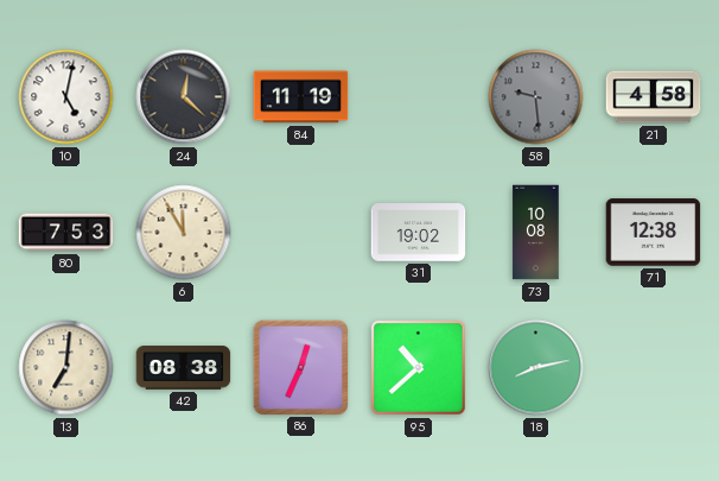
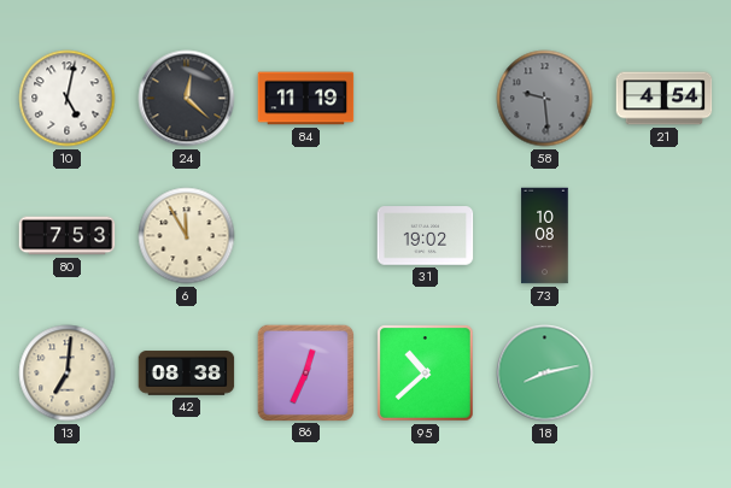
21: 4:58 -> 4:54 (665, 99)
71: 12:38 -> none (654, 233)
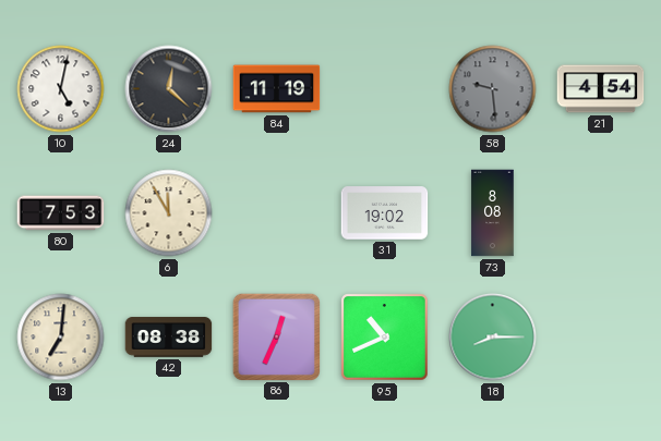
73: 10:08 -> 8:08 (493, 213)
95: 10:38 -> 10:41 (385, 338)
18: 8:13 -> 8:15 (493, 338)
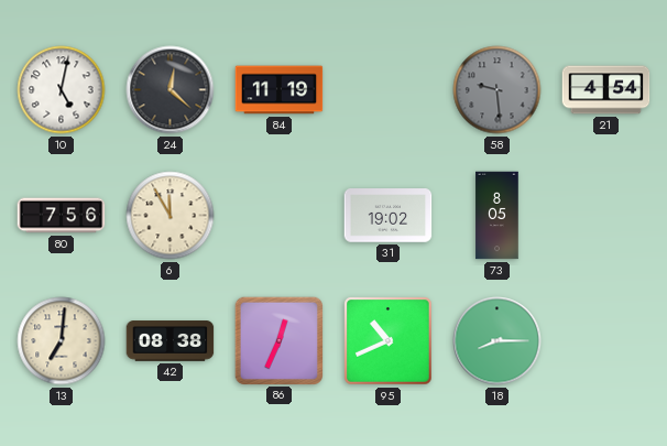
80: 7:53 -> 7:56 (62, 216)
73: 8:08 -> 8:05 (497, 216)
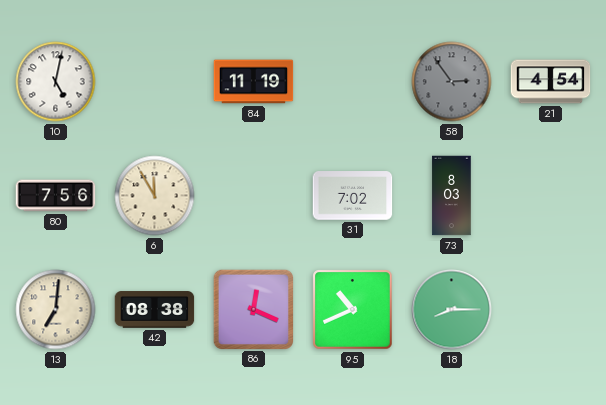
24: 12:22 -> none (171, 90)
58: 9:29 -> 2:54 (452, 82)
31: 19:02 -> 7:02 (353, 196)
73: 8:05 -> 8:03 (452, 196)
86: 12:34 -> 12:19 (253, 309)
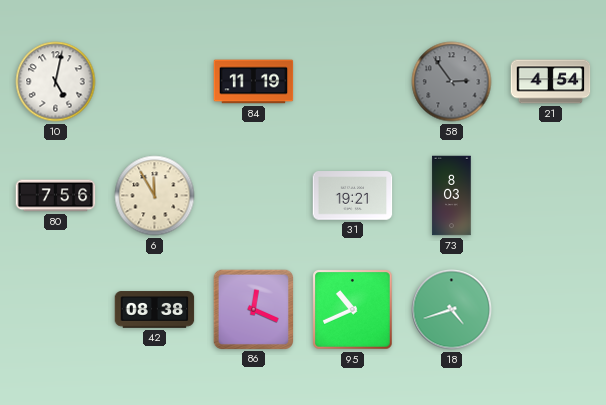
31: 7:02 -> 19:21 (353, 196)
13: 7:01 -> none (56, 310)
18: 8:15 -> 4:42 (452, 310)
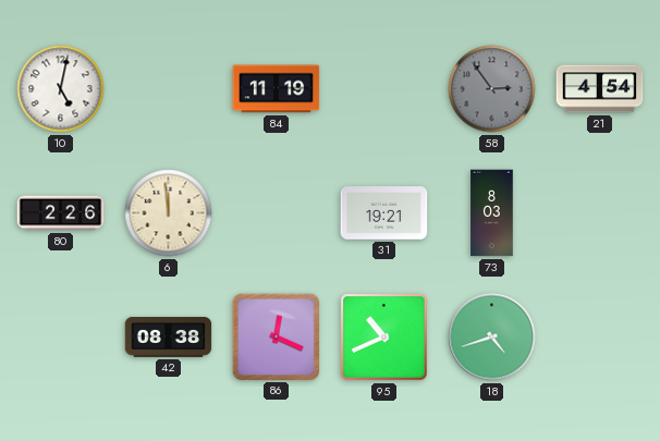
80: 7:56 -> 2:26 (61, 213)
6: 11:55 -> 11:59 (169, 213)
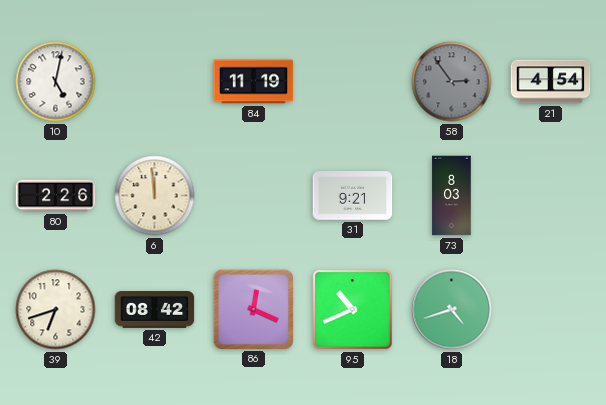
31: 19:21 -> 9:21 (353, 196)
39: none -> 6:42 (56, 310)
42: 08:38 -> 08:42 (155, 310)
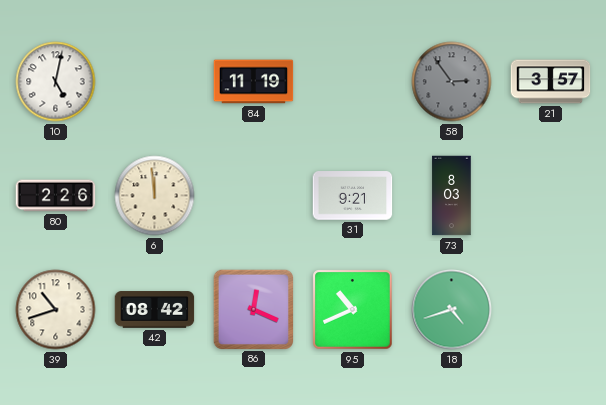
21: 4:54 -> 3:57 (551, 82)
39: 6:42 -> 10:42 (56, 310)
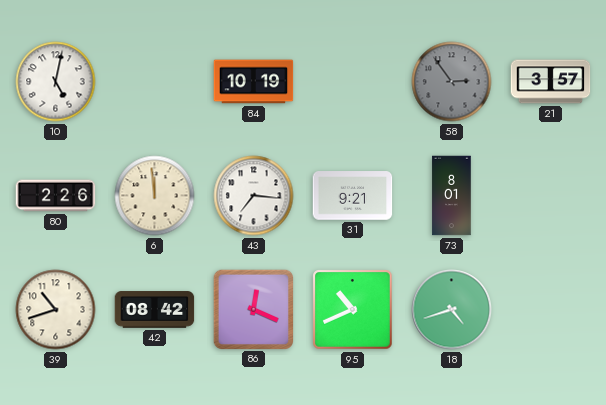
84: 11:19 -> 10:19 (254, 82)
43: none -> 7:16 (254, 196)
73: 8:03 -> 8:01 (452, 196)
